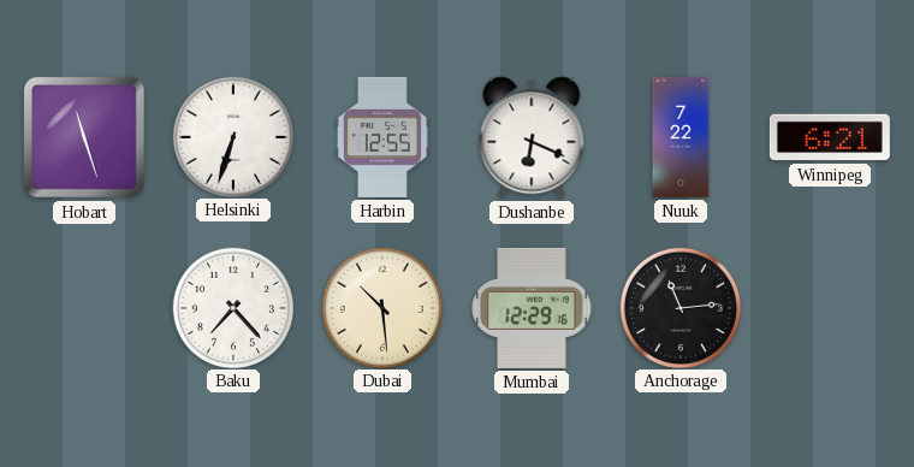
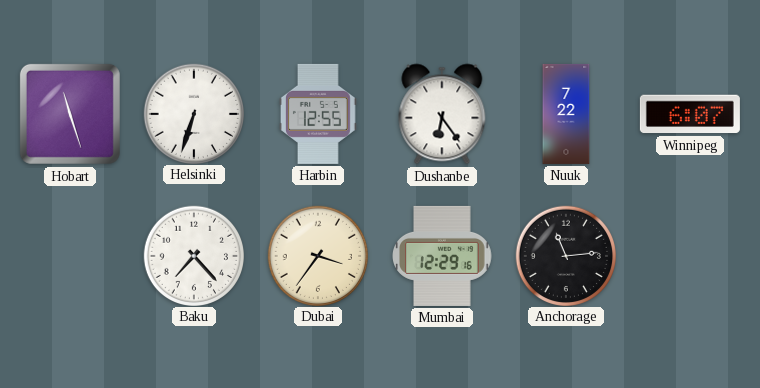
Dushanbe: 6:19 -> 6:24 (442, 114)
Winnipeg: 6:21 -> 6:07 (690, 114)
Dubai: 10:29 -> 3:36 (317, 255)
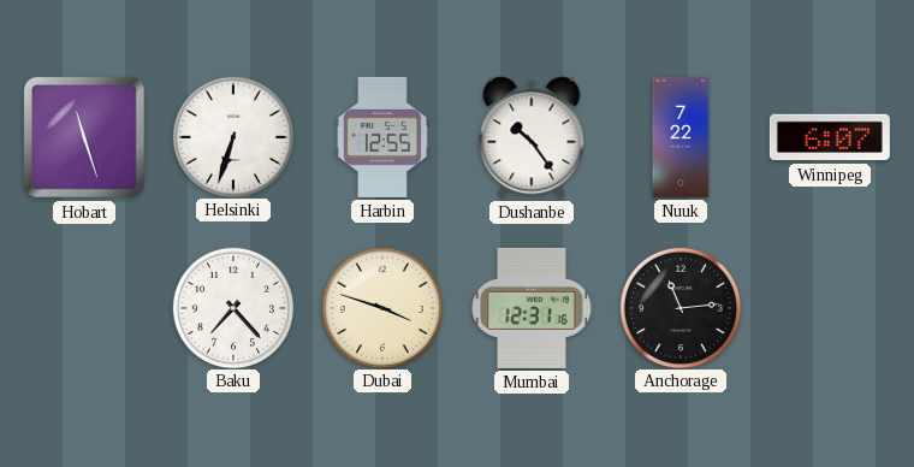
Dushanbe: 6:24 -> 10:24 (532, 137)
Dubai: 3:36 -> 3:48 (381, 307)
Mumbai: 12:29 -> 12:31 (532, 308)
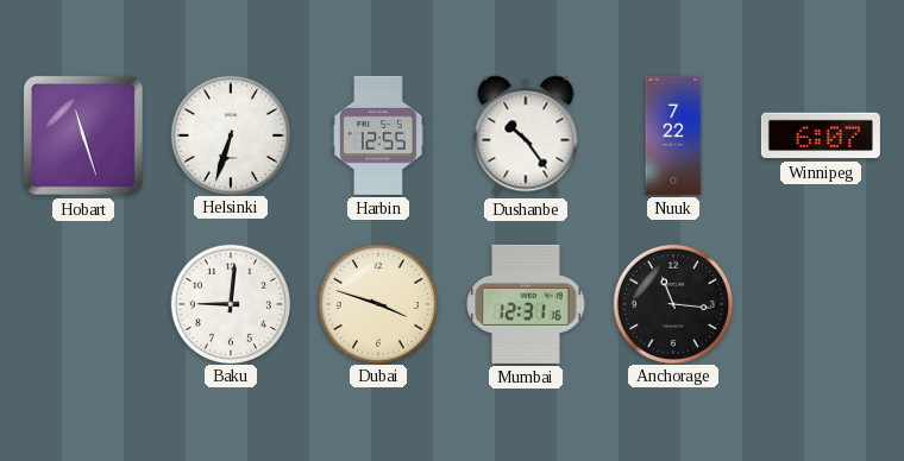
Baku: 7:23 -> 9:01 (230, 303)
Anchorage: 11:14 -> 11:16 (672, 303)
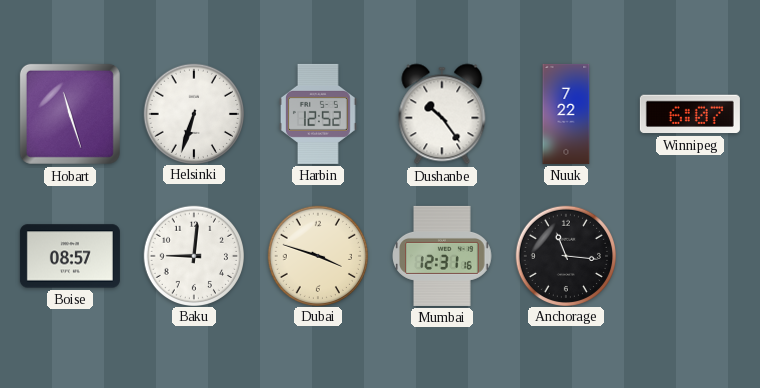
Harbin: 12:55 -> 12:52 (318, 114)
Boise: none -> 08:57 (70, 256)
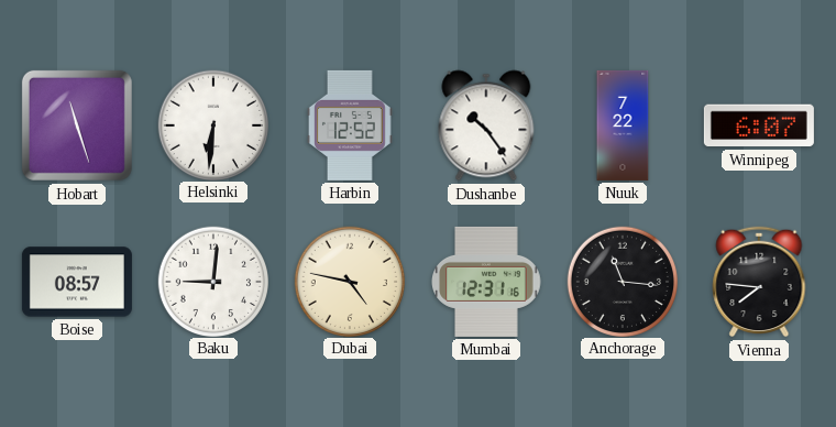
Helsinki: 6:33 -> 6:31 (212, 124)
Dubai: 3:48 -> 4:47 (349, 281)
Vienna: none -> 7:46 (759, 282)
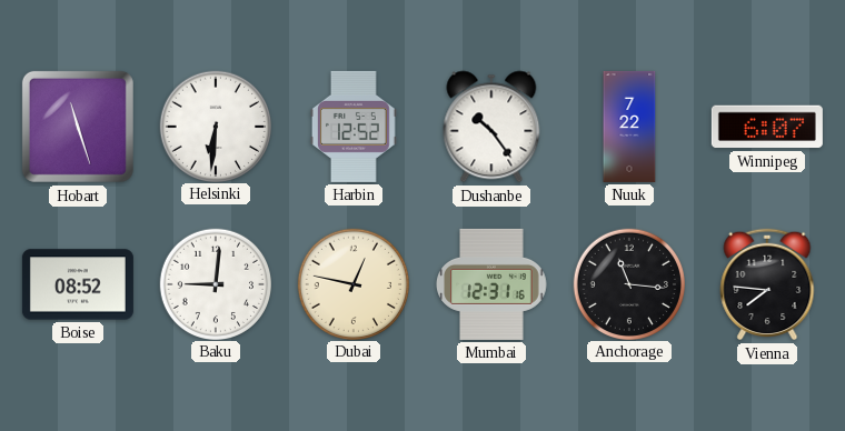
Boise: 08:57 -> 08:52 (78, 284)
Dubai: 4:47 -> 12:47 (352, 283)
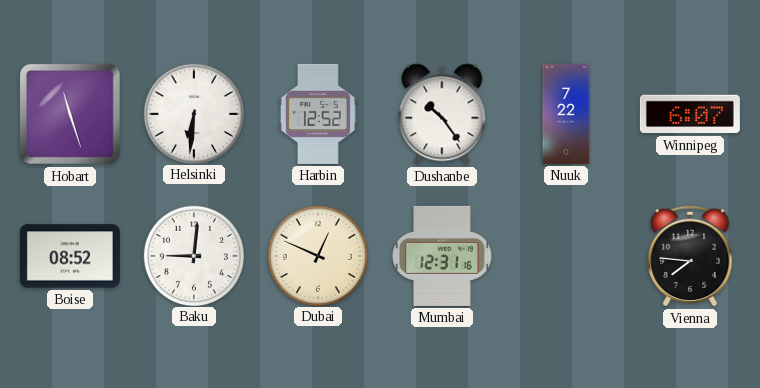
Dubai: 12:47 -> 12:49 (317, 255)
Anchorage: 11:16 -> none (628, 283)
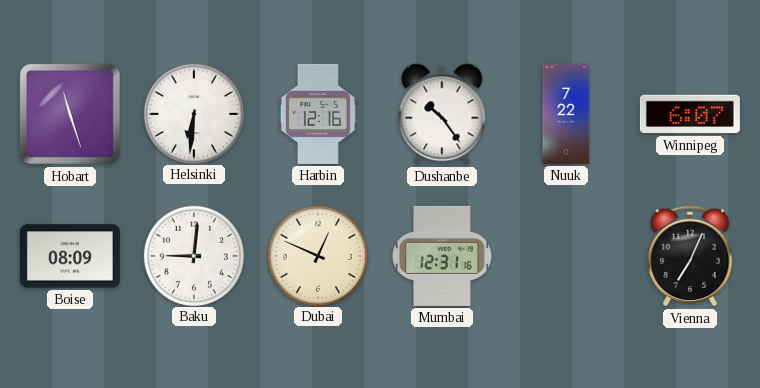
Harbin: 12:52 -> 12:16 (318, 114)
Boise: 08:52 -> 08:09 (70, 256)
Vienna: 7:46 -> 7:04 (690, 256)
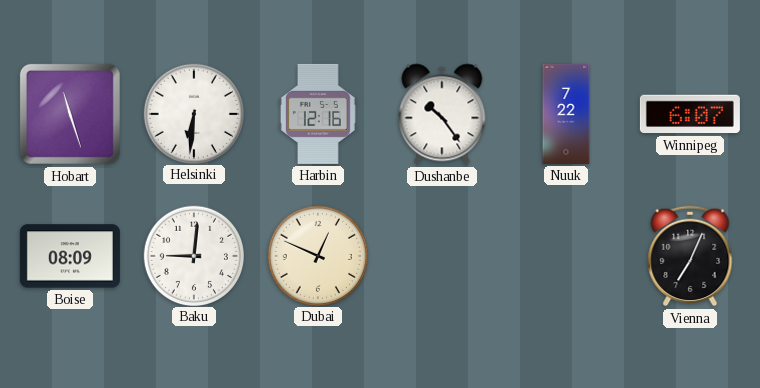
Mumbai: 12:31 -> none (442, 256)
